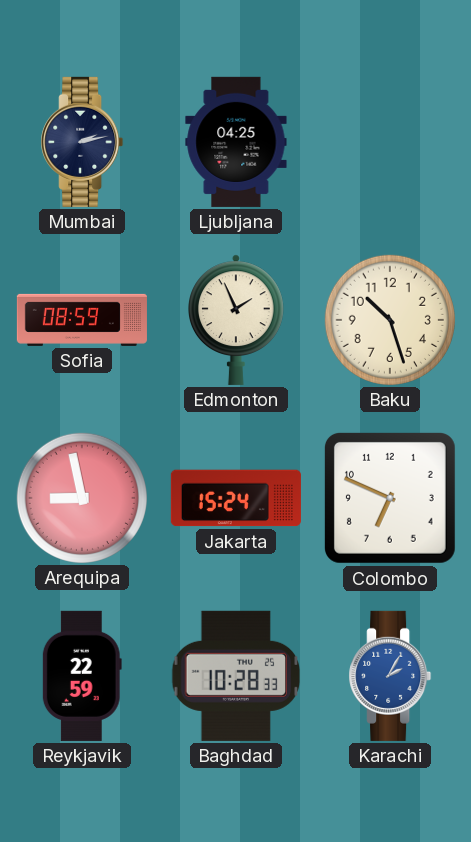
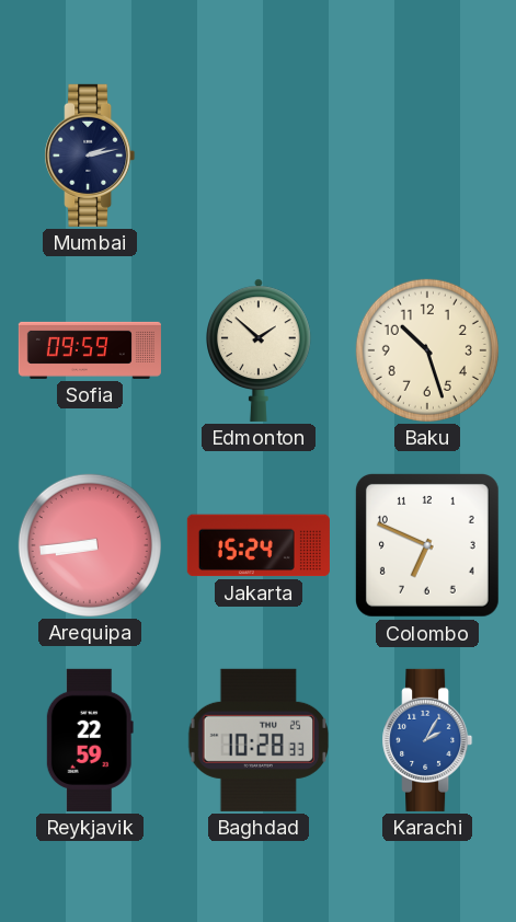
Ljubljana: 04:25 -> none (236, 142)
Sofia: 08:59 -> 09:59 (90, 350)
Edmonton: 1:56 -> 1:52 (260, 350)
Arequipa: 8:58 -> 8:44 (90, 545)
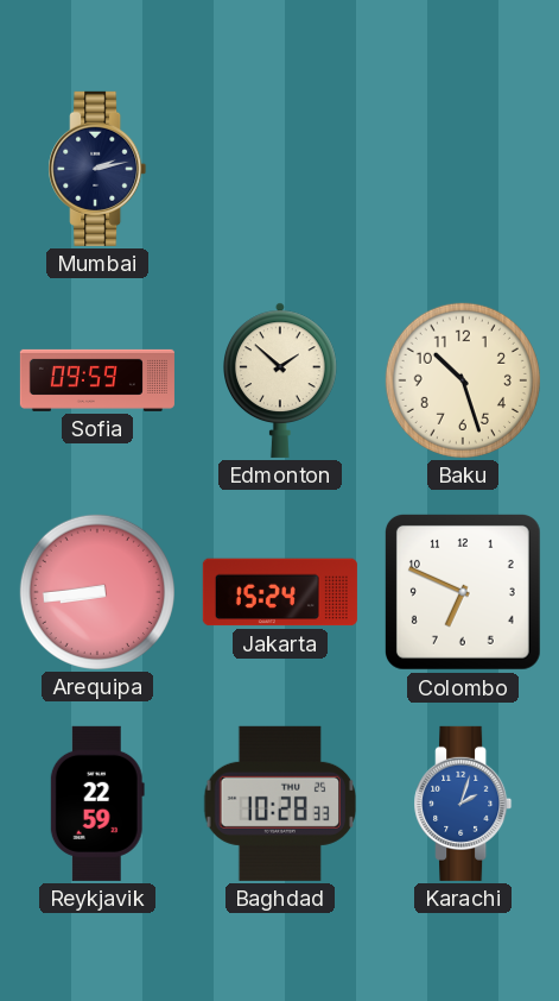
Karachi: 2:05 -> 2:03 (463, 804)
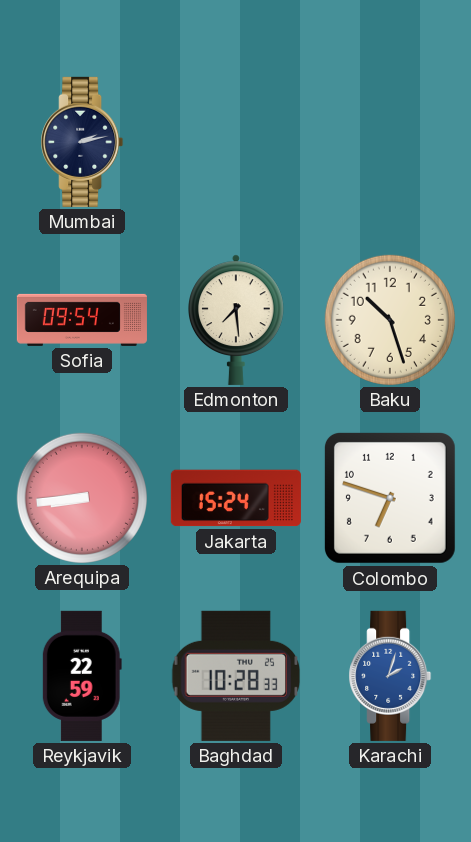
Sofia: 09:59 -> 09:54 (82, 320)
Edmonton: 1:52 -> 7:29 (237, 320)
Colombo: 6:49 -> 6:48 (390, 498)
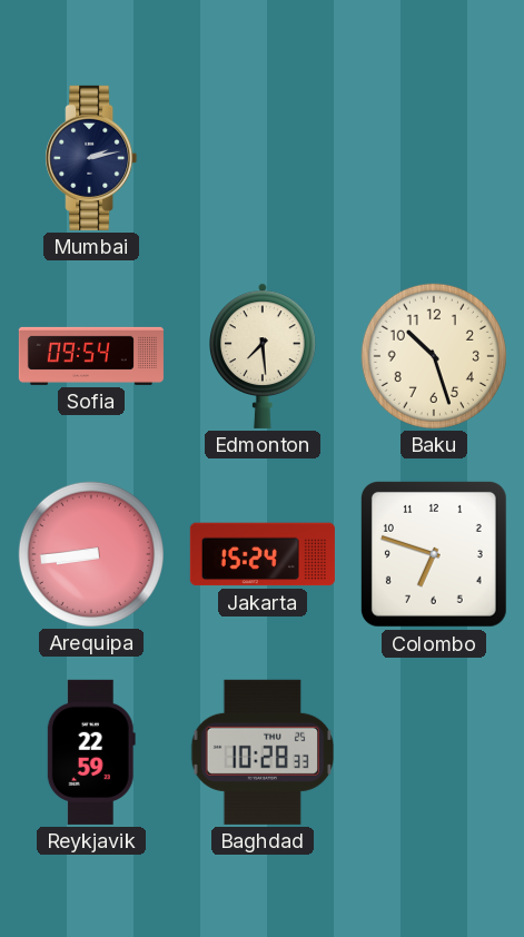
Karachi: 2:03 -> none (390, 676)
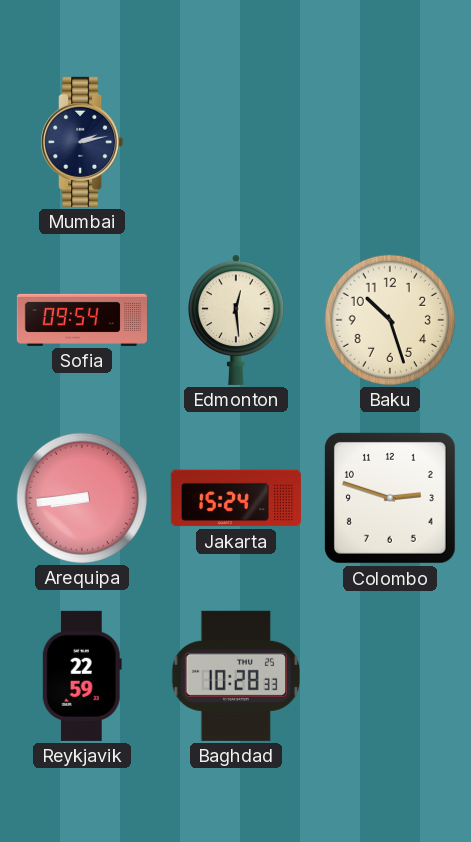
Edmonton: 7:29 -> 12:29 (237, 320)
Colombo: 6:48 -> 2:48 (390, 498)
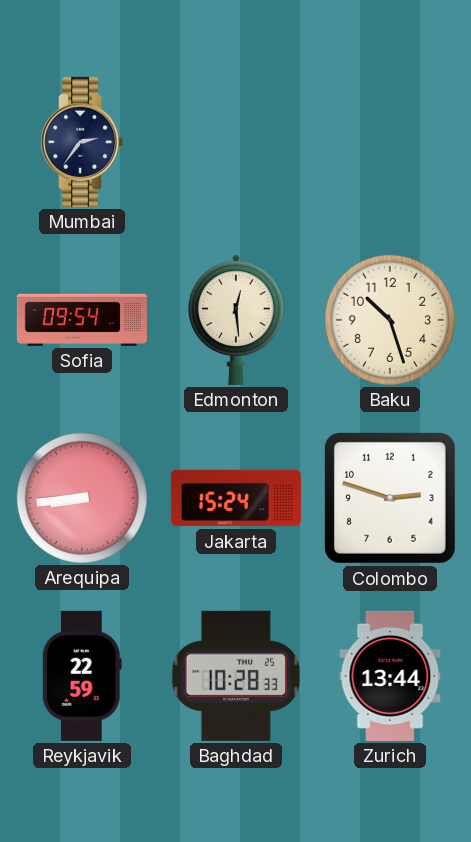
Mumbai: 2:13 -> 2:36 (82, 142)
Zurich: none -> 13:44 (390, 676)
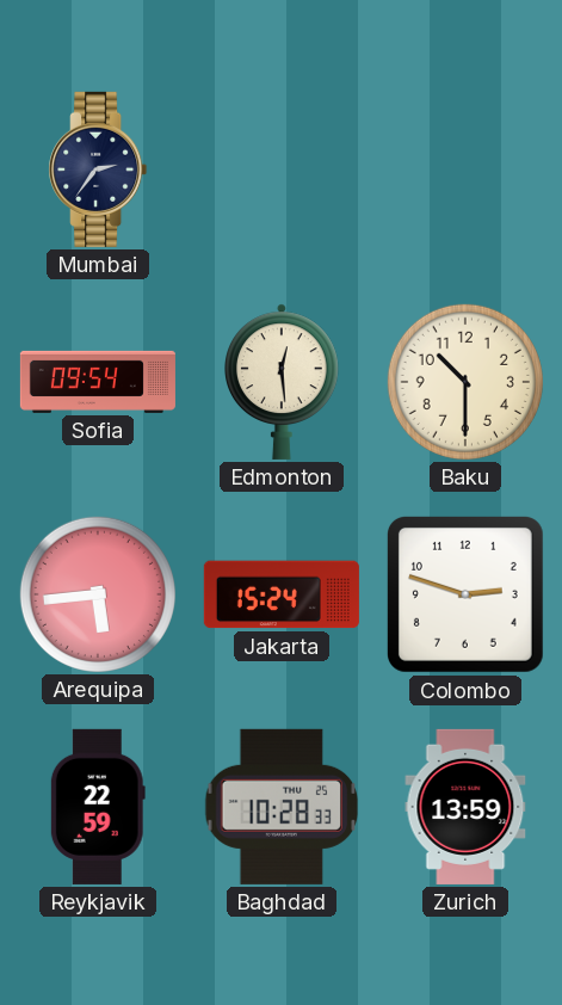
Baku: 10:27 -> 10:30 (465, 382)
Arequipa: 8:44 -> 5:44 (98, 594)
Zurich: 13:44 -> 13:59 (465, 807)
